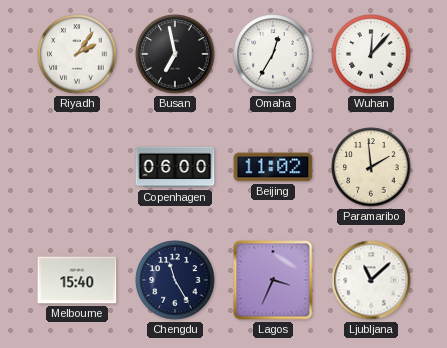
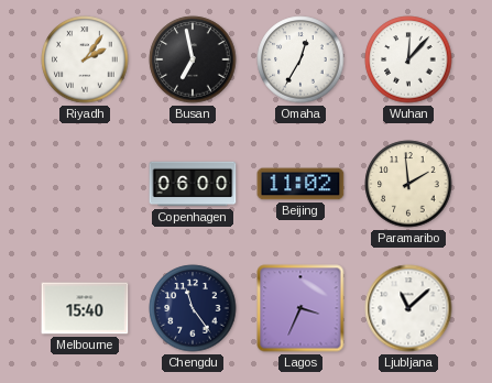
Chengdu: 11:25 -> 11:24 (193, 308)
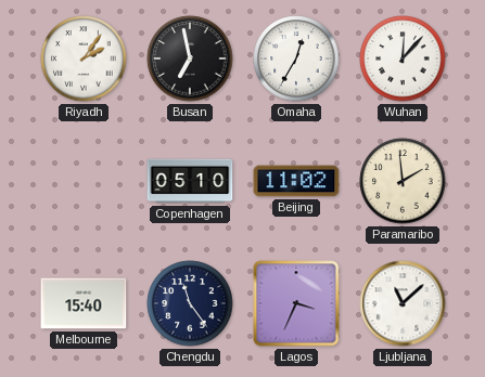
Copenhagen: 06:00 -> 05:10 (190, 181)
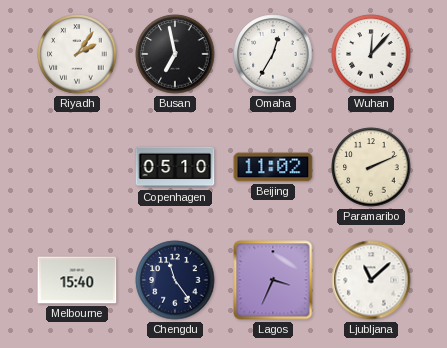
Paramaribo: 1:59 -> 2:11 (371, 167)
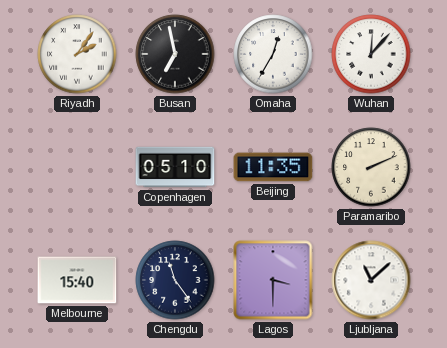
Beijing: 11:02 -> 11:35 (273, 167)
Lagos: 3:34 -> 3:30 (273, 280)
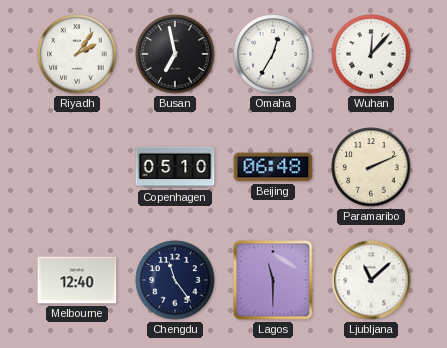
Beijing: 11:35 -> 06:48 (273, 167)
Melbourne: 15:40 -> 12:40 (77, 280)
Lagos: 3:30 -> 11:30 (273, 280)
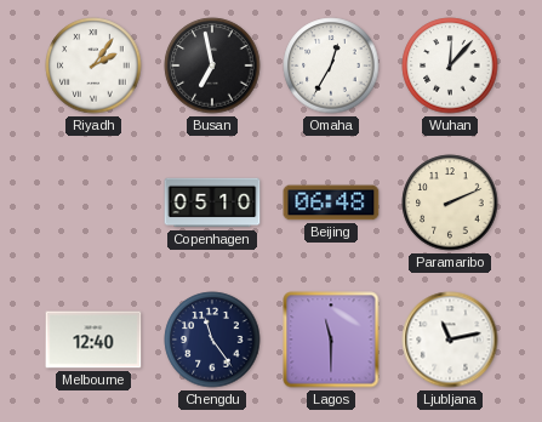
Ljubljana: 11:08 -> 11:13 (450, 340)
